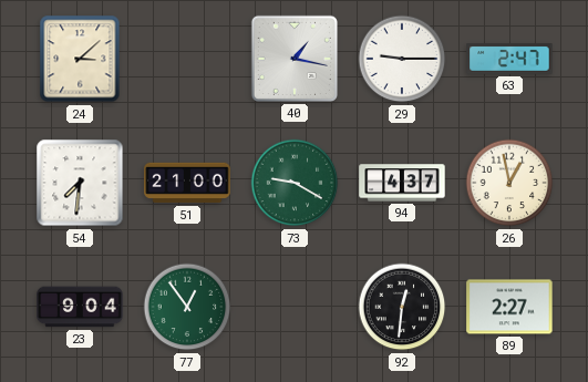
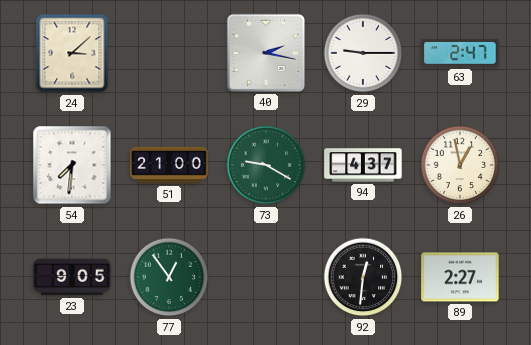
40: 1:17 -> 2:17 (266, 53)
23: 9:04 -> 9:05 (72, 277)
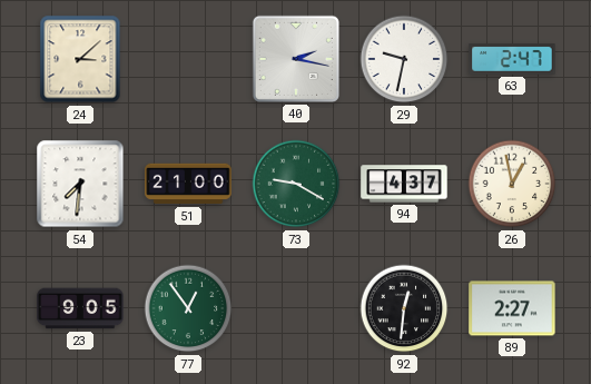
29: 9:15 -> 9:32 (404, 59)
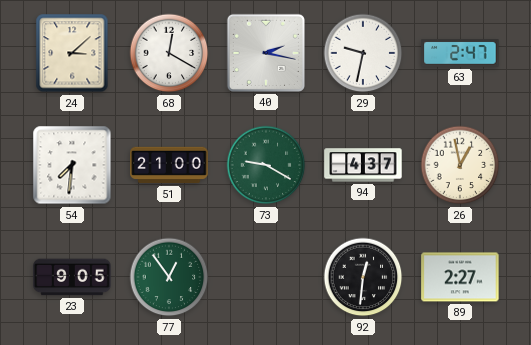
68: none -> 12:20 (169, 53)
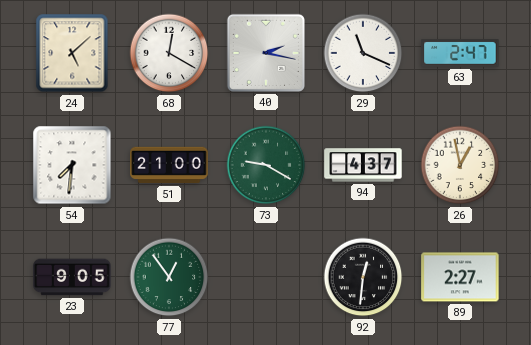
24: 3:08 -> 5:08 (72, 53)
29: 9:32 -> 11:19 (363, 53)
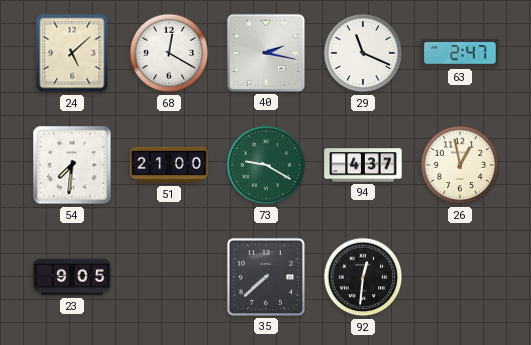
77: 12:54 -> none (169, 277)
35: none -> 7:38 (266, 277)
89: 2:27 -> none (460, 277)
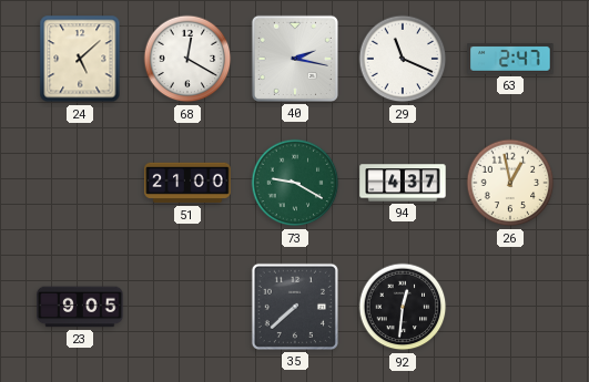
54: 7:31 -> none (72, 165)
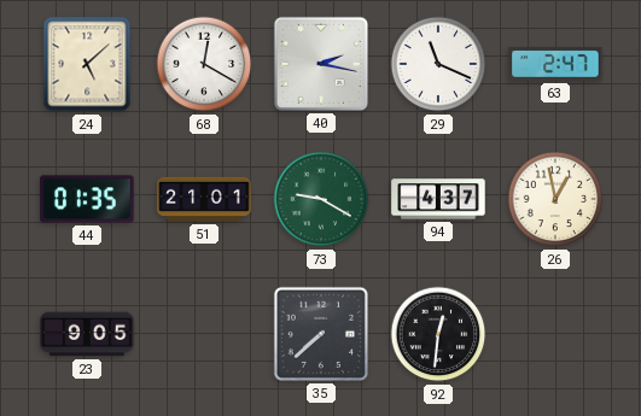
44: none -> 01:35 (87, 199)
51: 21:00 -> 21:01 (204, 199)
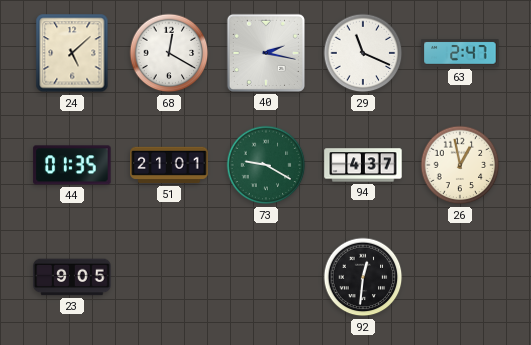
35: 7:38 -> none (321, 334)
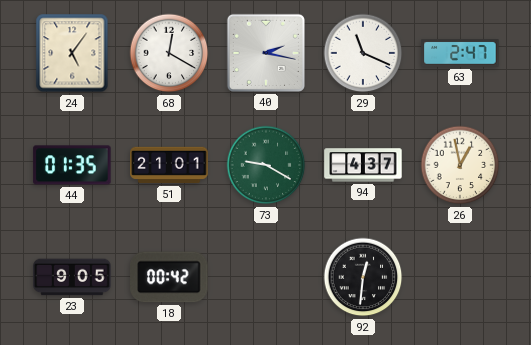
24: 5:08 -> 5:06 (72, 53)
18: none -> 00:42 (169, 277)
